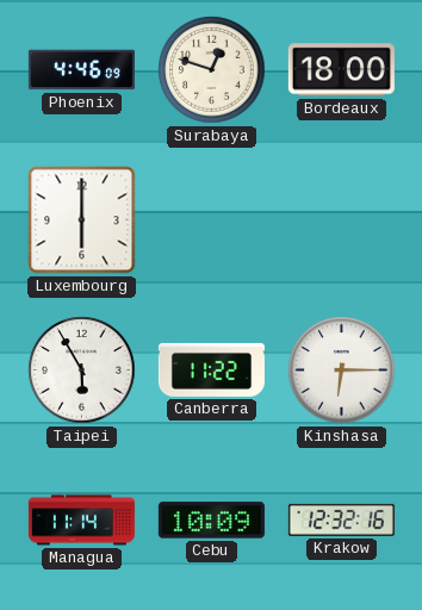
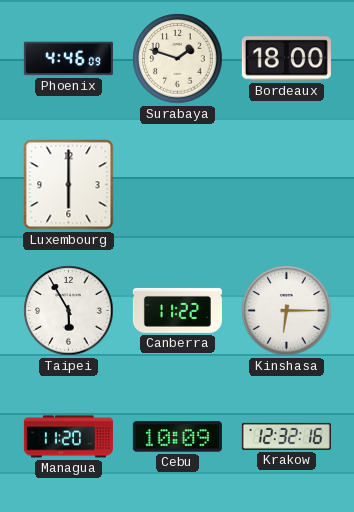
Surabaya: 12:48 -> 1:48 (178, 59)
Managua: 11:14 -> 11:20 (68, 437)
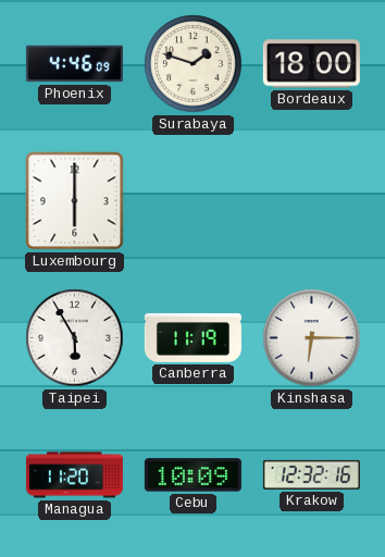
Canberra: 11:22 -> 11:19 (192, 337)
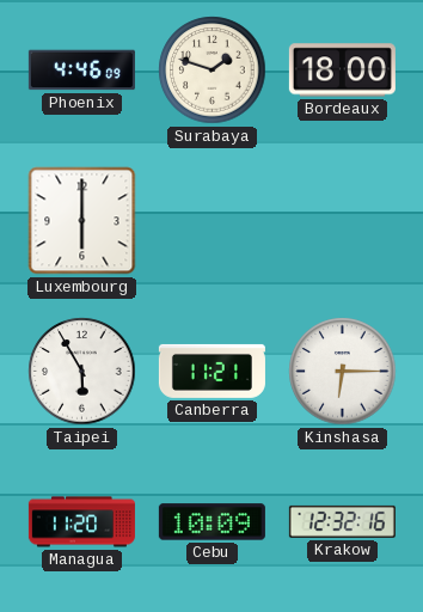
Canberra: 11:19 -> 11:21 (211, 371)
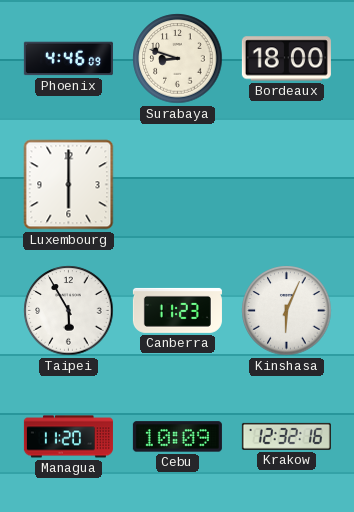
Surabaya: 1:48 -> 8:48 (178, 59)
Canberra: 11:21 -> 11:23 (177, 310)
Kinshasa: 6:15 -> 6:04 (287, 311)
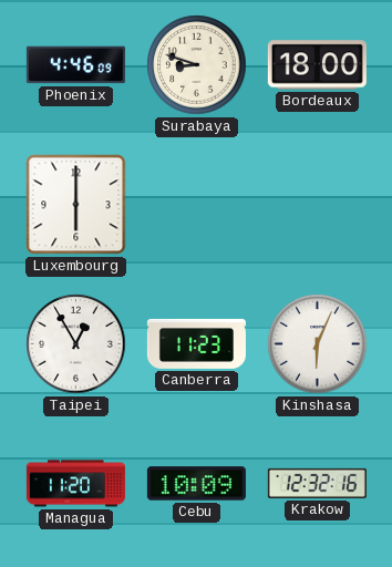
Taipei: 5:55 -> 12:55 (76, 344)
